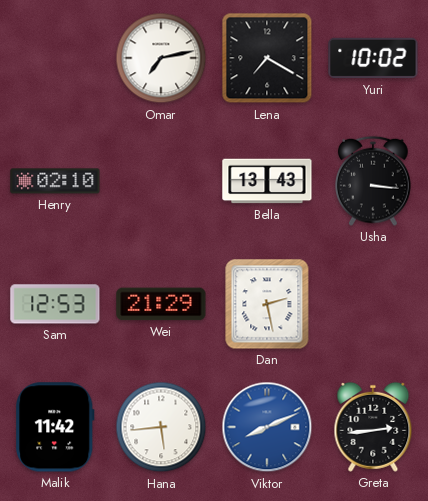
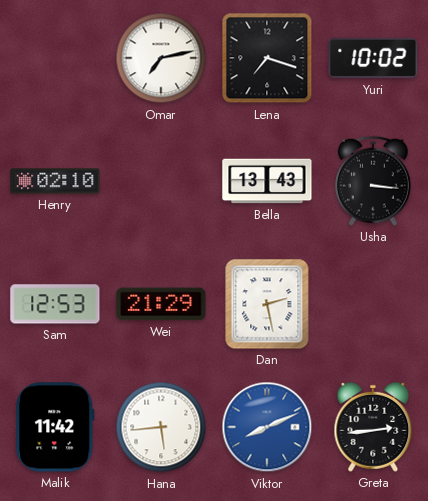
Lena: 7:20 -> 7:18 (267, 58)
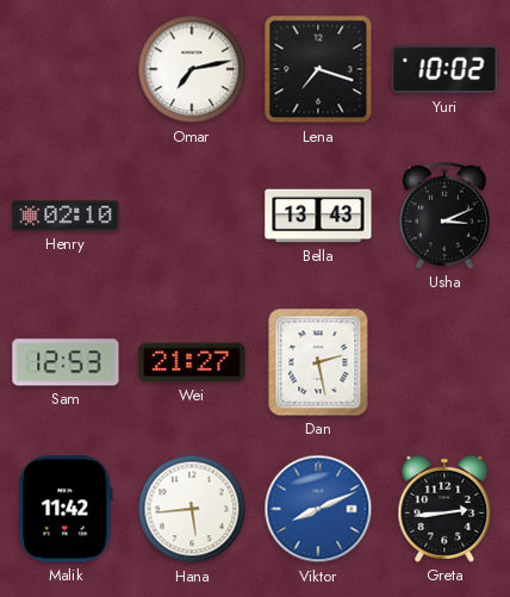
Usha: 3:16 -> 3:11 (446, 216)
Wei: 21:29 -> 21:27 (192, 362)
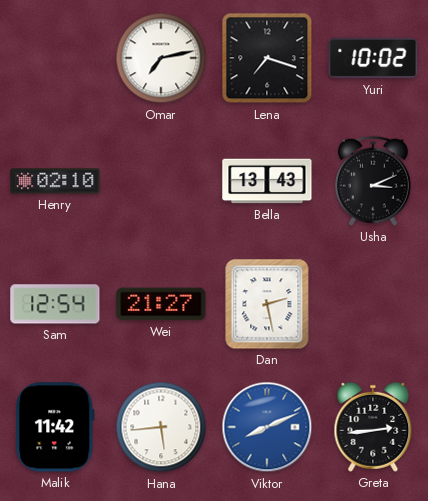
Sam: 12:53 -> 12:54 (55, 304)
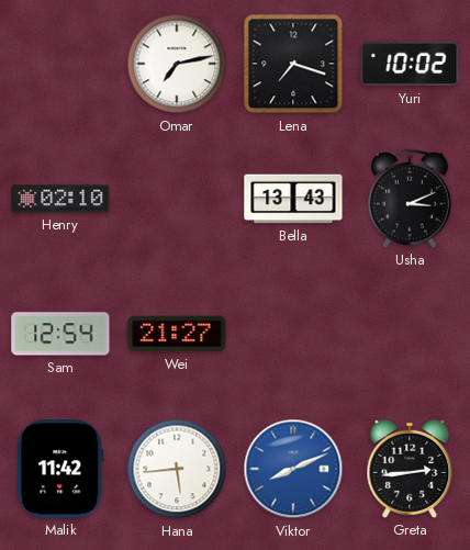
Dan: 2:28 -> none (267, 304)
